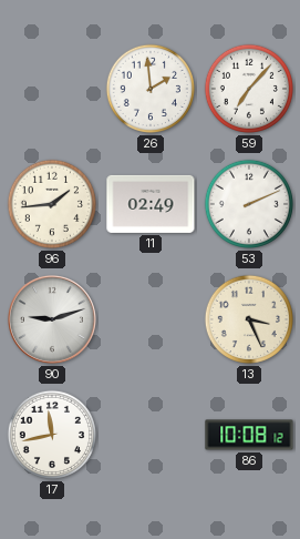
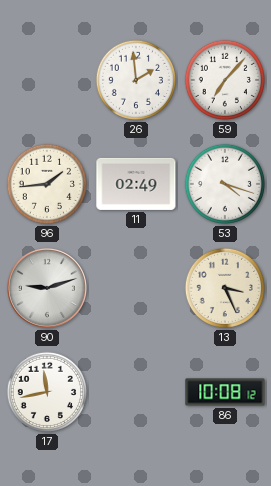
53: 2:11 -> 4:18 (225, 184)
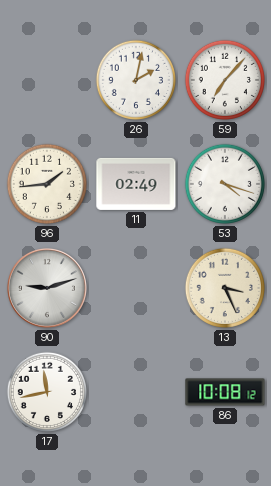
26: 1:59 -> 2:02 (136, 80)
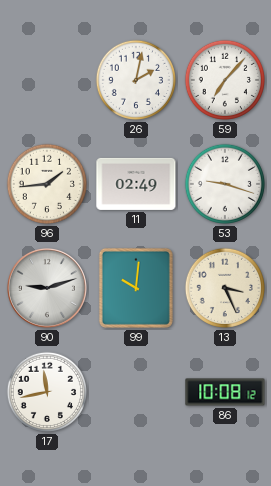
53: 4:18 -> 9:18 (225, 184)
99: none -> 10:01 (136, 288)
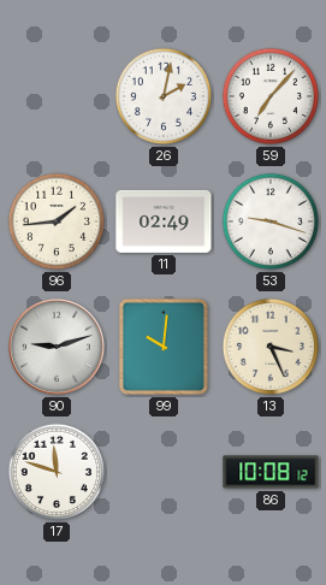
17: 11:43 -> 11:48 (57, 472)
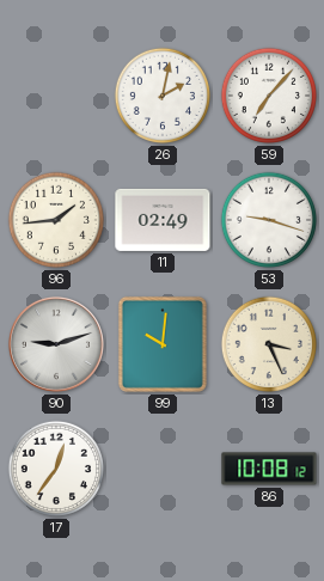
17: 11:48 -> 12:36 (56, 469)
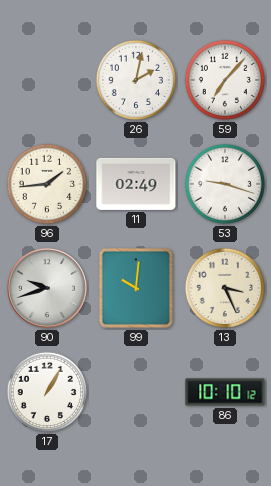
90: 9:12 -> 9:42 (47, 288)
17: 12:36 -> 1:05 (47, 392)
86: 10:08 -> 10:10 (225, 392)
